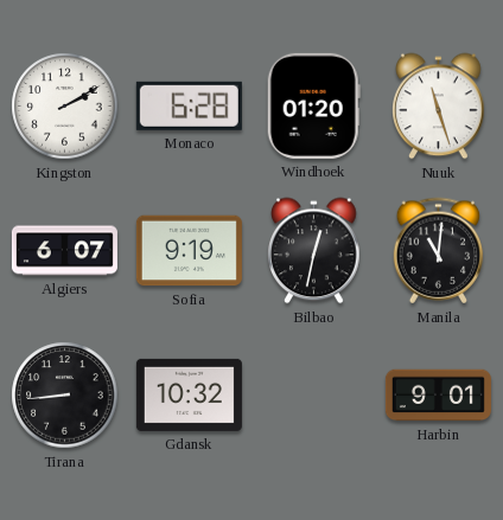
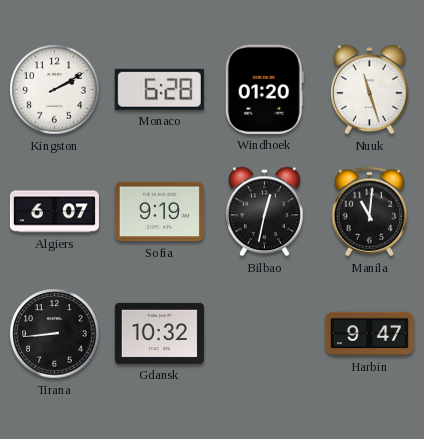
Harbin: 9:01 -> 9:47 (369, 334)
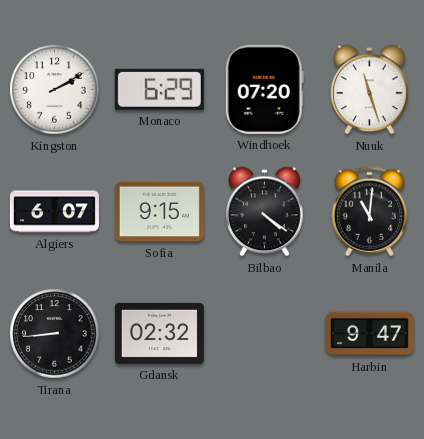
Monaco: 6:28 -> 6:29 (159, 89)
Windhoek: 01:20 -> 07:20 (264, 89)
Sofia: 9:19 -> 9:15 (159, 212)
Bilbao: 12:32 -> 4:21 (265, 212)
Gdansk: 10:32 -> 02:32 (159, 333)
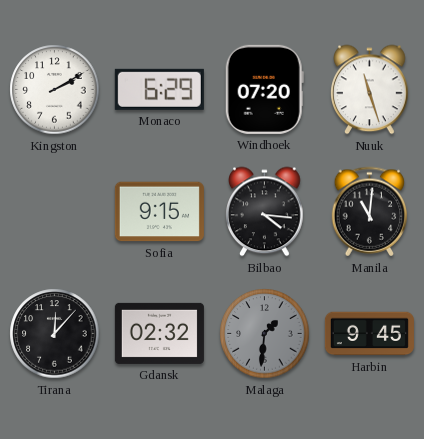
Algiers: 6:07 -> none (54, 212)
Bilbao: 4:21 -> 4:16 (265, 212)
Tirana: 8:44 -> 12:07 (55, 334)
Malaga: none -> 1:31 (265, 334)
Harbin: 9:47 -> 9:45 (369, 334)
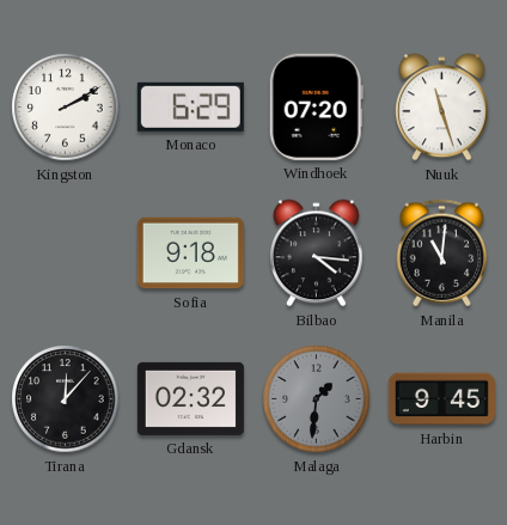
Sofia: 9:15 -> 9:18 (190, 254)
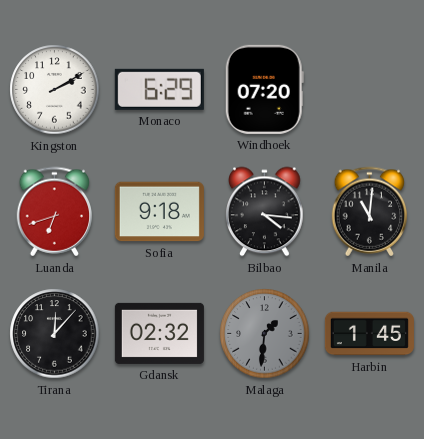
Nuuk: 11:27 -> none (442, 108)
Luanda: none -> 6:42 (55, 212)
Harbin: 9:45 -> 1:45 (369, 334)
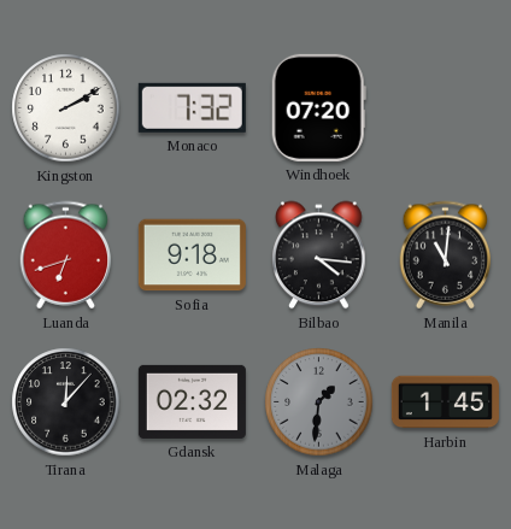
Monaco: 6:29 -> 7:32 (192, 107)
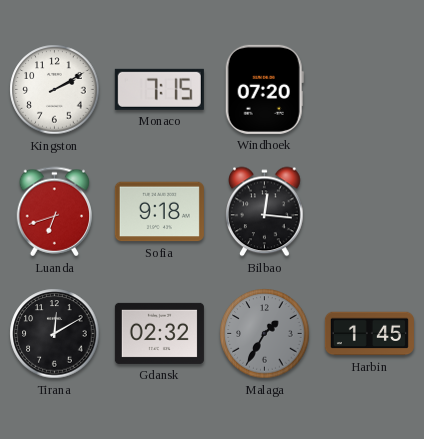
Monaco: 7:32 -> 7:15 (159, 89)
Bilbao: 4:16 -> 12:16 (265, 212)
Manila: 11:01 -> none (446, 255)
Tirana: 12:07 -> 12:10 (55, 334)
Malaga: 1:31 -> 1:35 (265, 334)
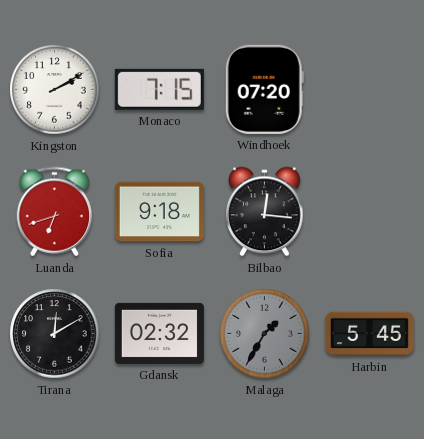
Harbin: 1:45 -> 5:45 (369, 334)
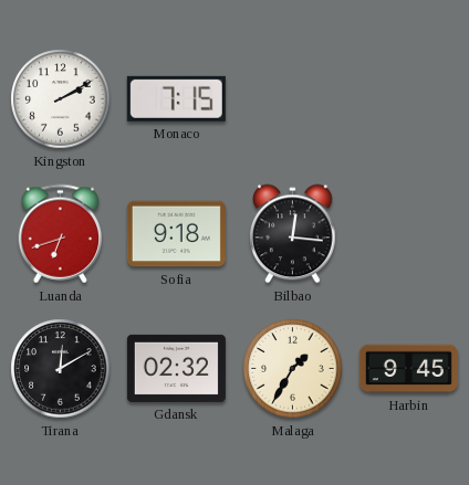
Windhoek: 07:20 -> none (264, 89)
Malaga dial: grey -> cream (293, 369)
Harbin: 5:45 -> 9:45 (408, 369)
